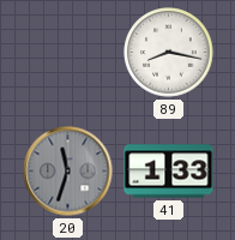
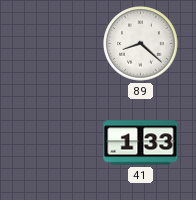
89: 8:17 -> 8:22 (141, 44)
20: 11:33 -> none (68, 172)
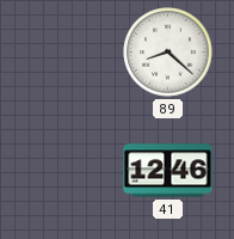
41: 1:33 -> 12:46 (168, 171)
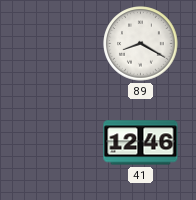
89: 8:22 -> 8:20 (141, 44)
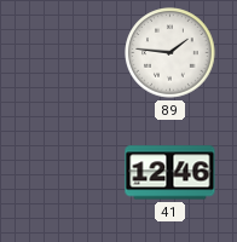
89: 8:20 -> 1:46 (170, 53)
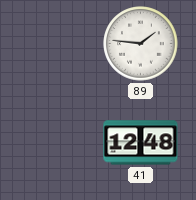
41: 12:46 -> 12:48 (141, 143)
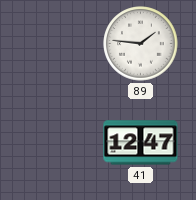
41: 12:48 -> 12:47 (141, 143)
